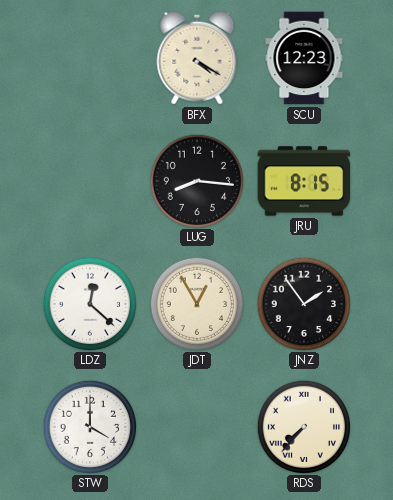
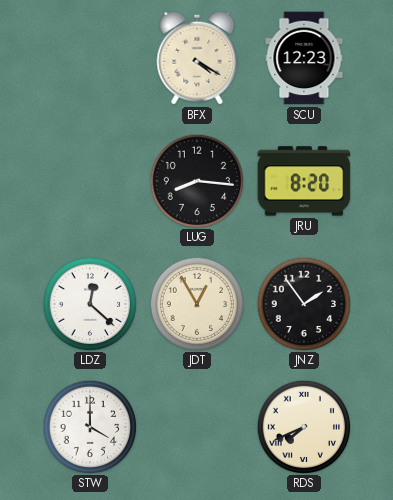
JRU: 8:15 -> 8:20 (304, 181)
RDS: 7:37 -> 7:41 (303, 426)
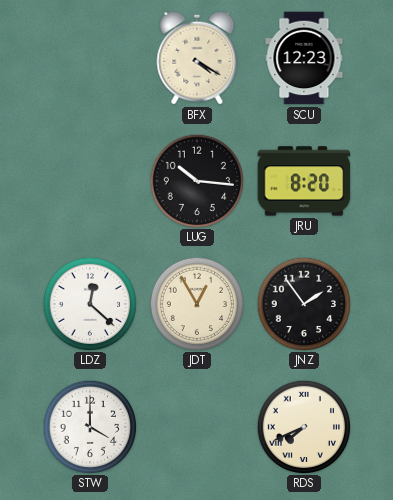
LUG: 8:16 -> 10:16 (196, 180)
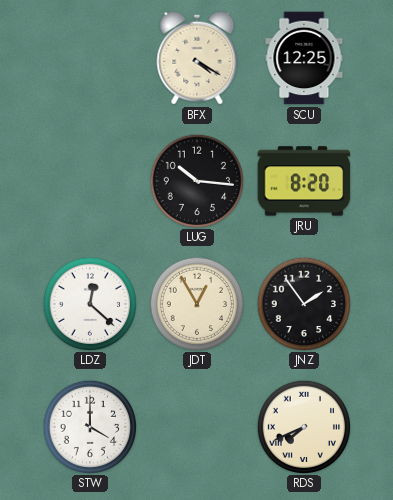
SCU: 12:23 -> 12:25 (304, 58)
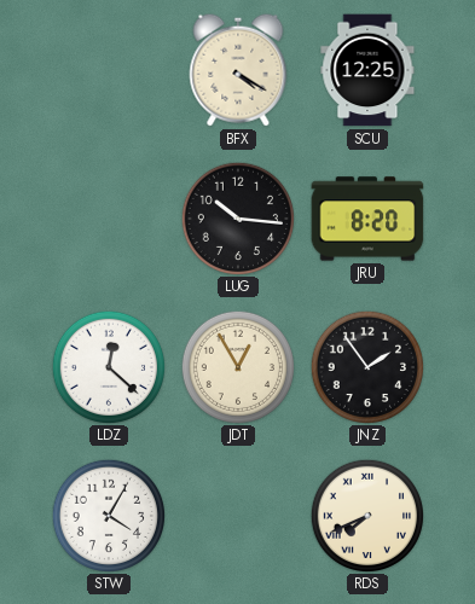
STW: 4:00 -> 4:05 (108, 515)
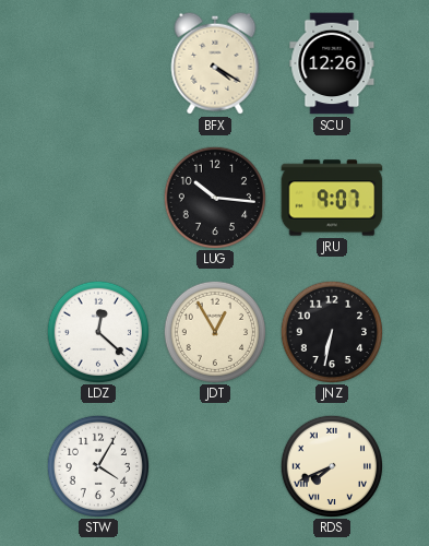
SCU: 12:25 -> 12:26 (332, 63)
JRU: 8:20 -> 9:07 (332, 198)
JNZ: 1:54 -> 6:32 (331, 331)
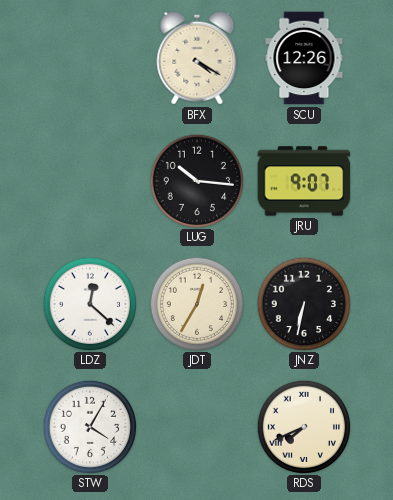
JDT: 12:55 -> 12:35 (196, 303)
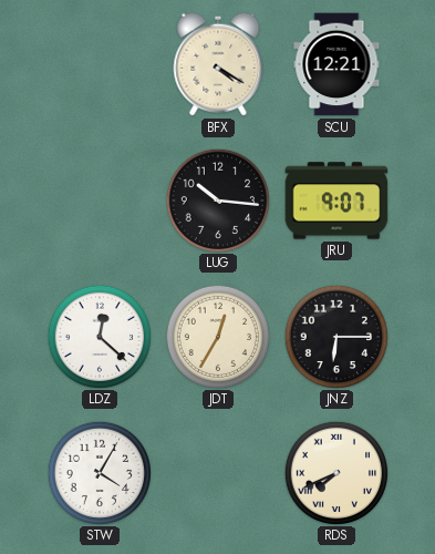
SCU: 12:26 -> 12:21 (336, 64)
JNZ: 6:32 -> 6:15 (335, 336)
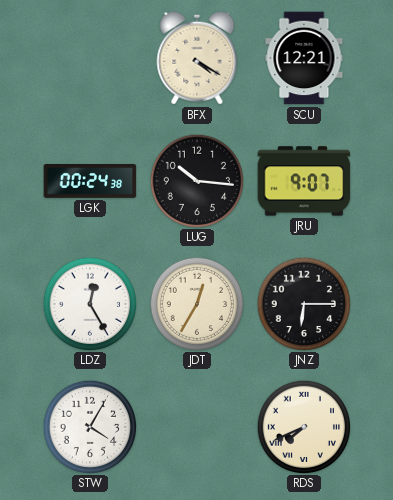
LGK: none -> 00:24 (90, 182)
LDZ: 12:22 -> 12:25 (89, 303)
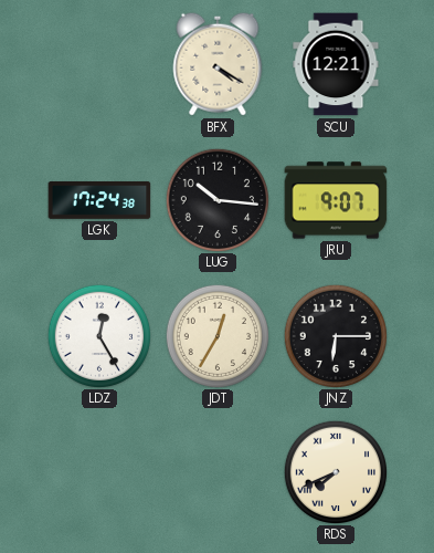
LGK: 00:24 -> 17:24 (99, 201)
STW: 4:05 -> none (89, 426)
